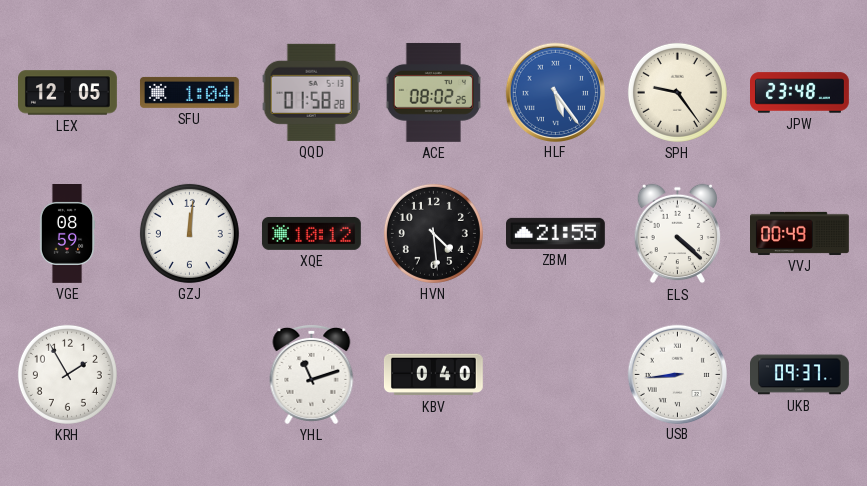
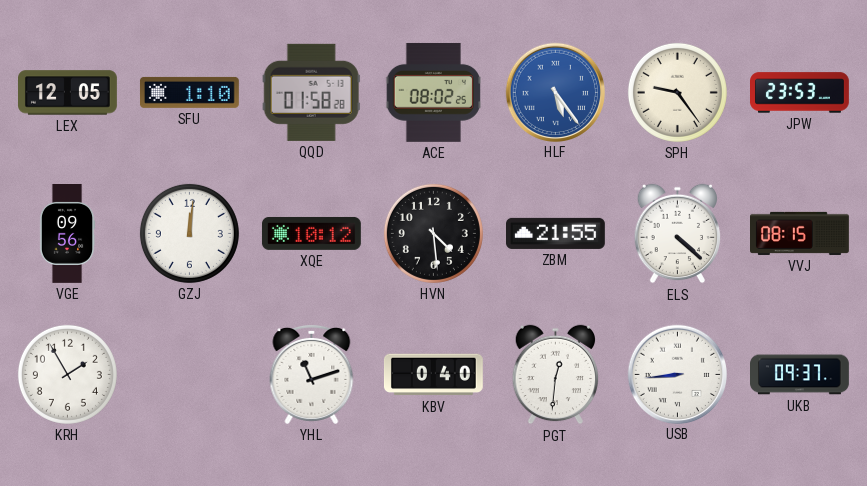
SFU: 1:04 -> 1:10 (189, 92)
JPW: 23:48 -> 23:53 (800, 93)
VGE: 08:59 -> 09:56 (67, 234)
VVJ: 00:49 -> 08:15 (800, 233)
PGT: none -> 12:31 (556, 375)
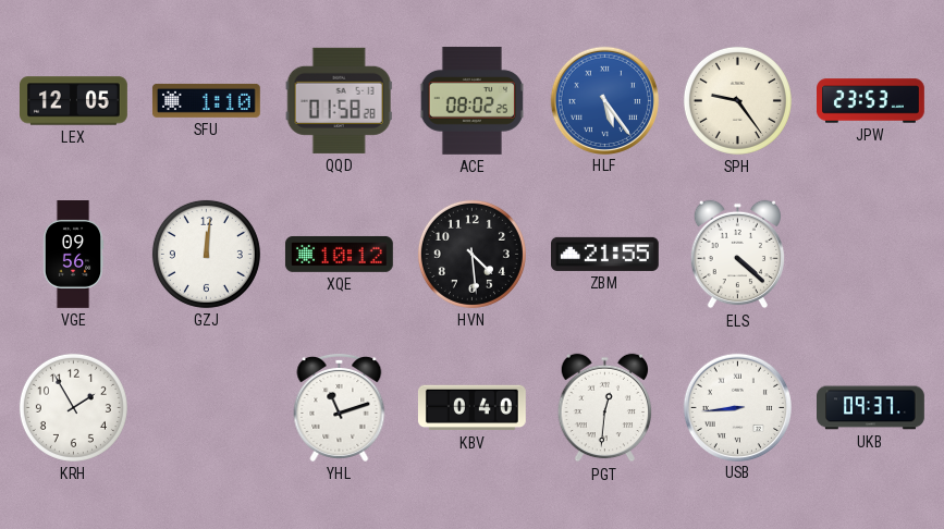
VVJ: 08:15 -> none (800, 233)
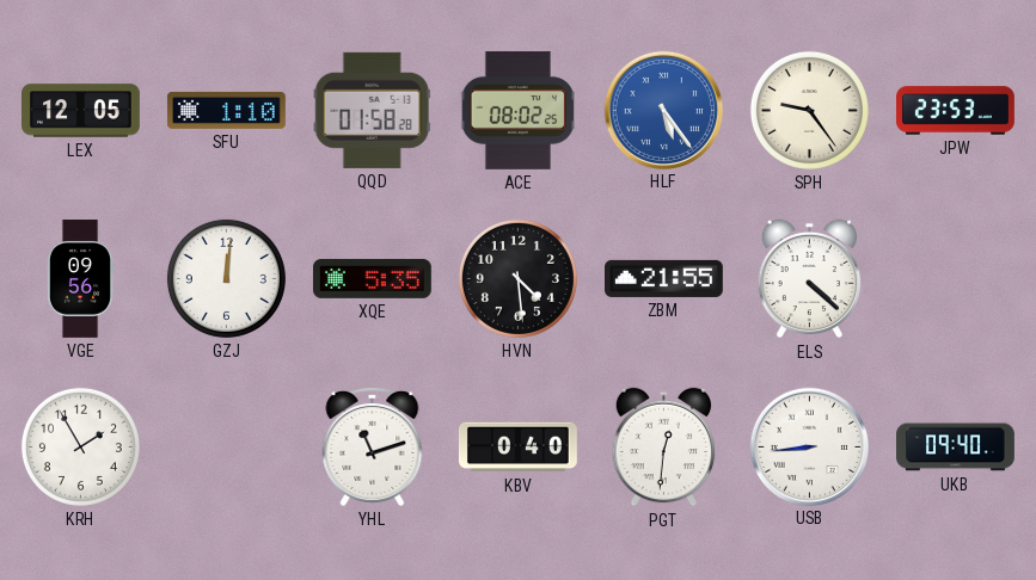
XQE: 10:12 -> 5:35 (372, 278)
UKB: 09:37 -> 09:40 (956, 448)
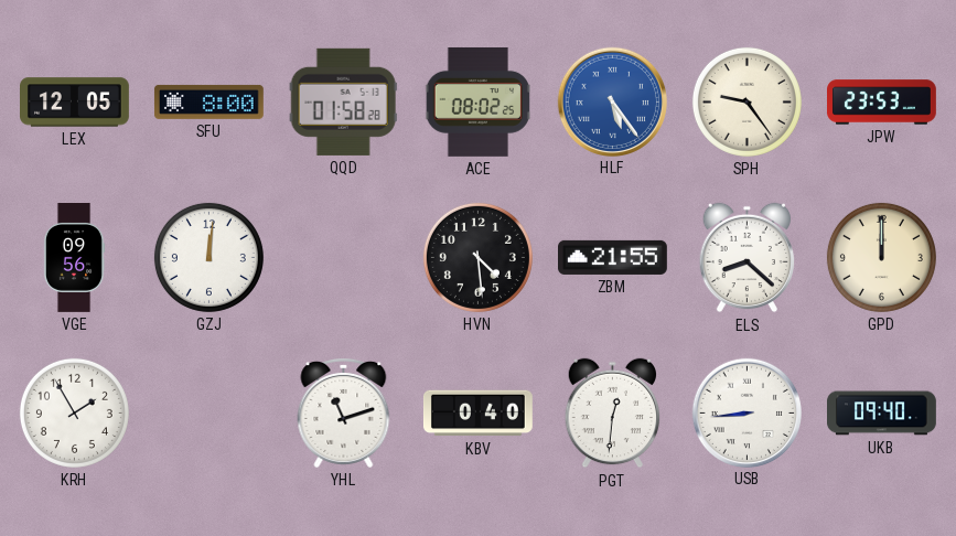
SFU: 1:10 -> 8:00 (208, 101)
XQE: 5:35 -> none (372, 278)
ELS: 4:22 -> 8:22 (748, 258)
GPD: none -> 12:00 (881, 257)
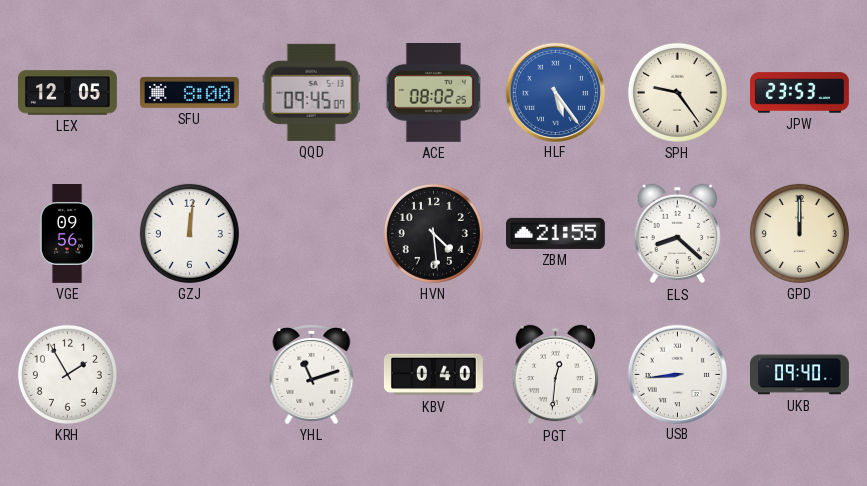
QQD: 01:58 -> 09:45 (311, 92)
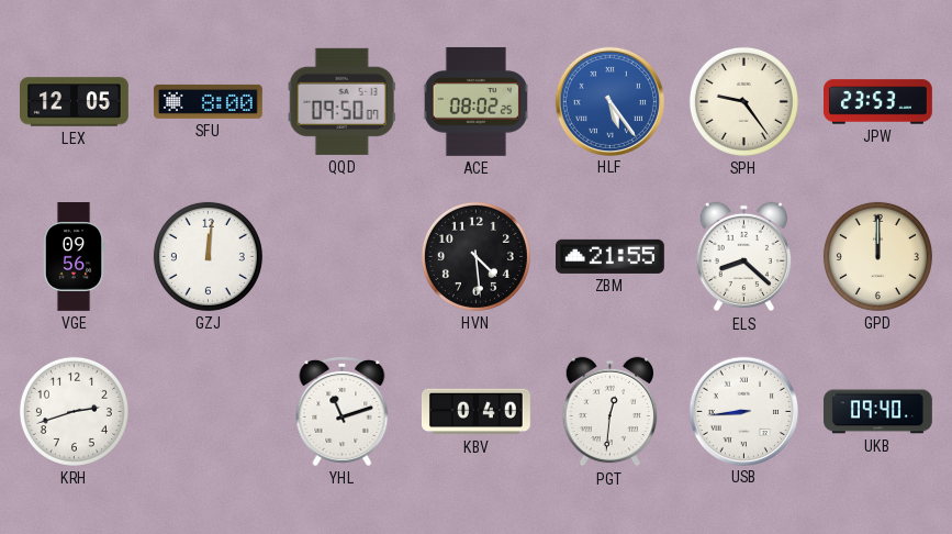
QQD: 09:45 -> 09:50 (341, 101)
KRH: 1:55 -> 2:42 (74, 411)
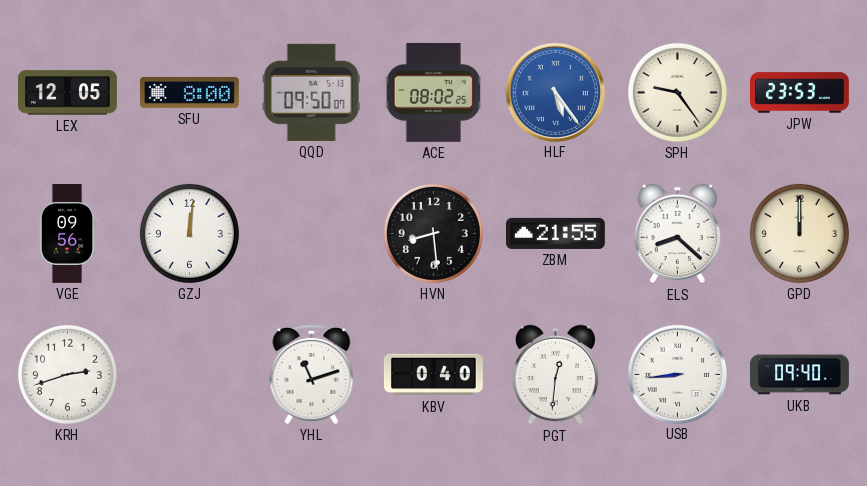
HVN: 4:29 -> 8:29 (433, 233)
